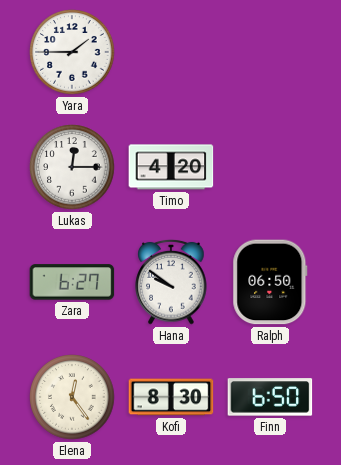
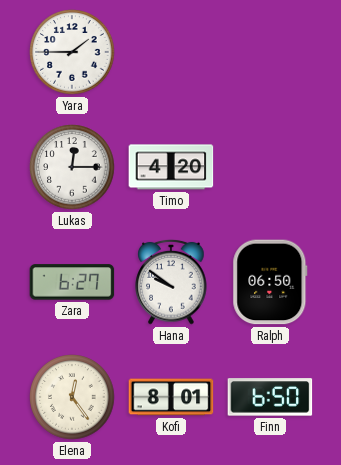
Kofi: 8:30 -> 8:01 (171, 397)
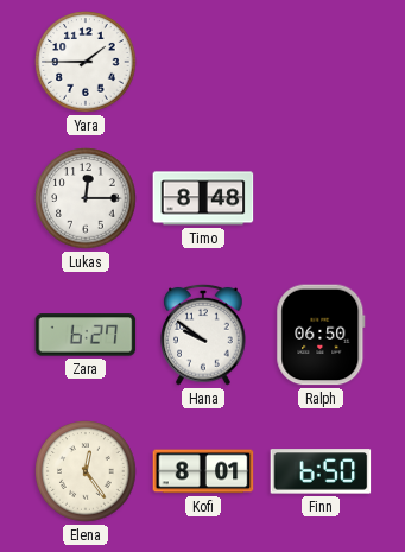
Timo: 4:20 -> 8:48 (203, 198)
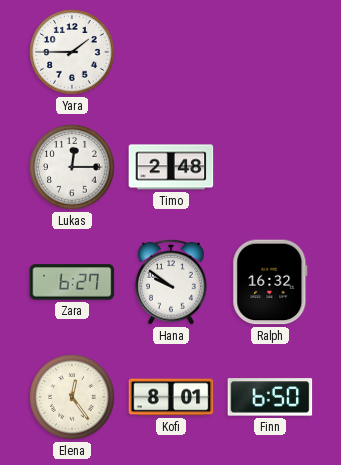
Timo: 8:48 -> 2:48 (171, 167)
Ralph: 06:50 -> 16:32 (270, 282)
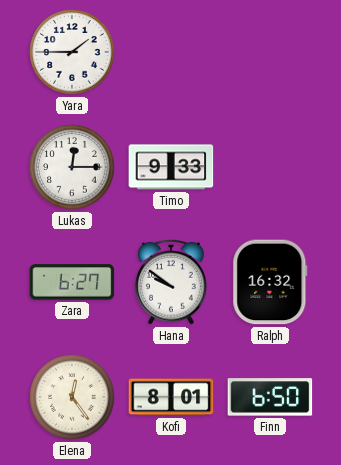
Timo: 2:48 -> 9:33 (171, 167)
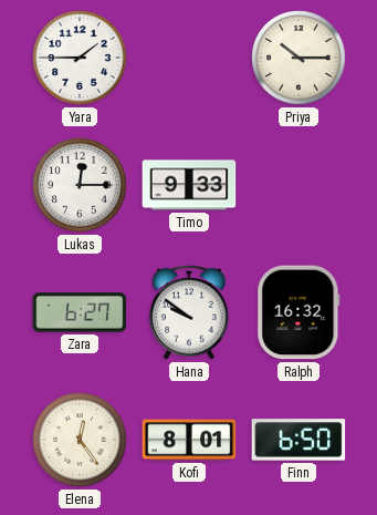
Priya: none -> 10:15 (299, 58)
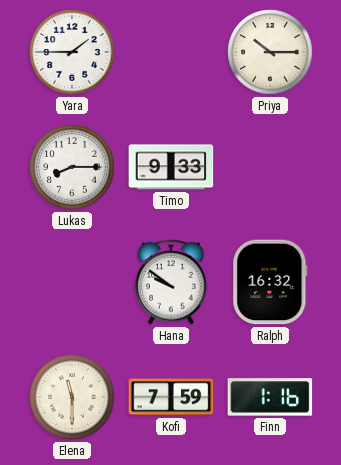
Lukas: 12:15 -> 8:15 (72, 167)
Zara: 6:27 -> none (80, 312)
Elena: 12:24 -> 11:30 (72, 397)
Kofi: 8:01 -> 7:59 (171, 397)
Finn: 6:50 -> 1:16 (270, 397)
